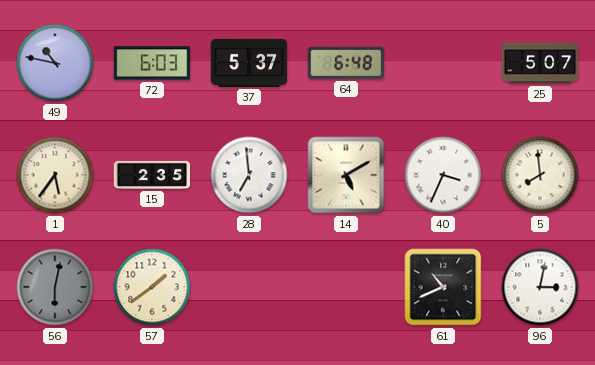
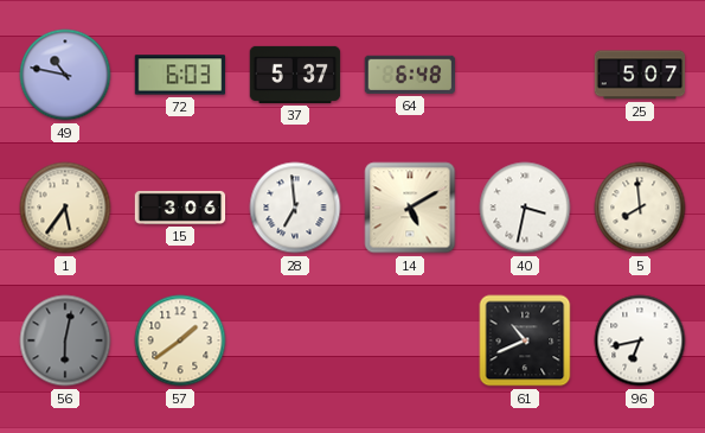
15: 2:35 -> 3:06 (180, 208)
40: 3:34 -> 3:32 (525, 208)
96: 3:02 -> 6:43 (640, 340)
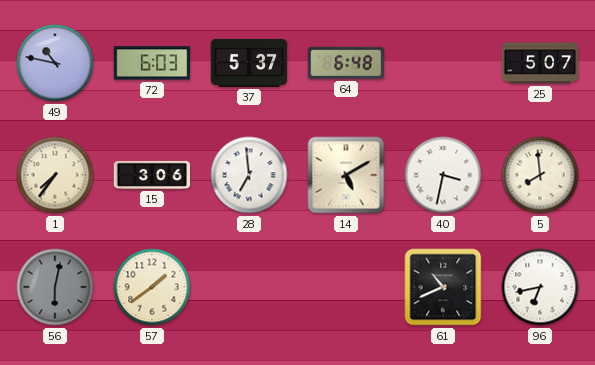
1: 5:36 -> 7:36 (55, 175)
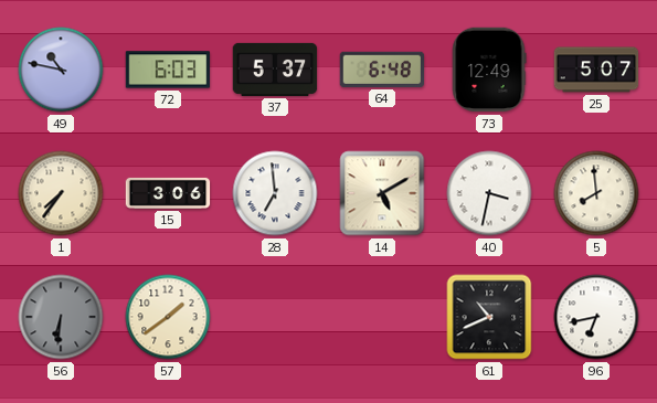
73: none -> 12:49 (489, 70)
56: 6:02 -> 6:31 (61, 317)
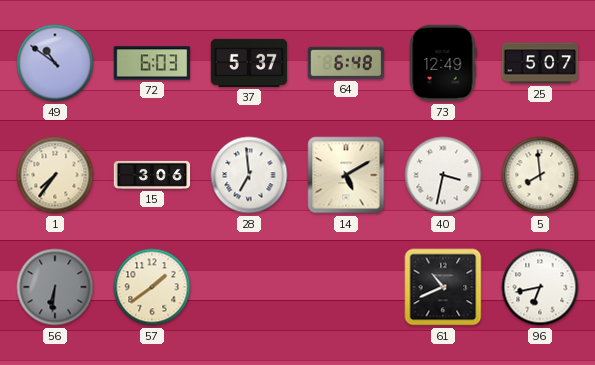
49: 10:47 -> 10:51 (55, 63)
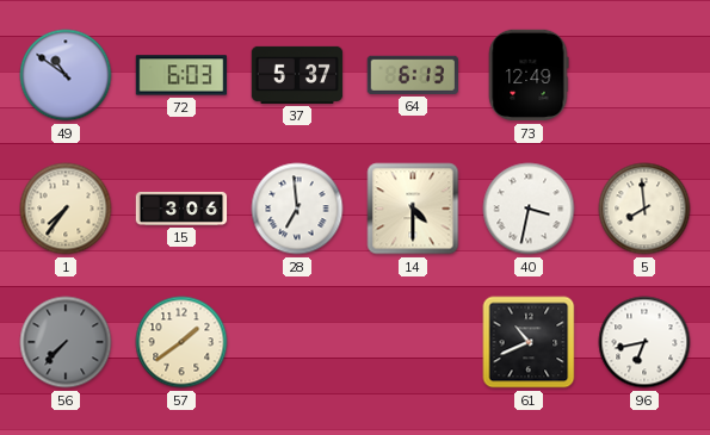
64: 6:48 -> 6:13 (413, 75)
25: 5:07 -> none (540, 63)
14: 5:10 -> 4:30 (413, 209)
56: 6:31 -> 7:37 (66, 342)
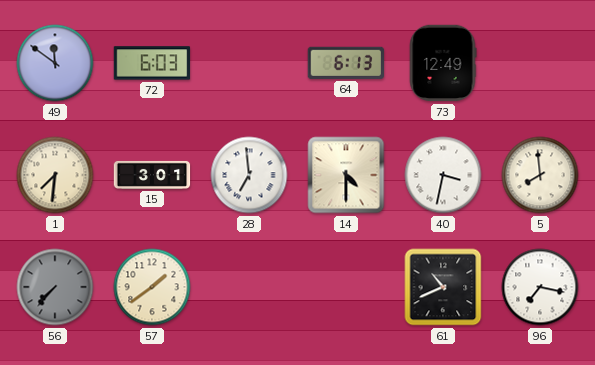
49: 10:51 -> 11:51 (55, 63)
37: 5:37 -> none (297, 75)
1: 7:36 -> 7:31 (55, 175)
15: 3:06 -> 3:01 (152, 175)
96: 6:43 -> 7:17 (540, 287)
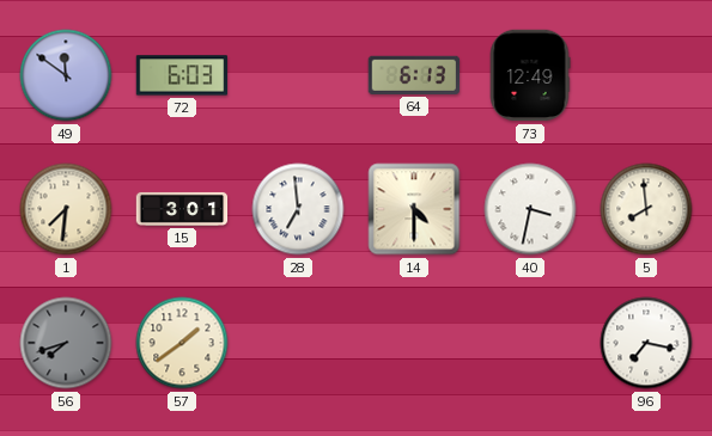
56: 7:37 -> 7:42 (66, 343)
61: 10:41 -> none (443, 287)
